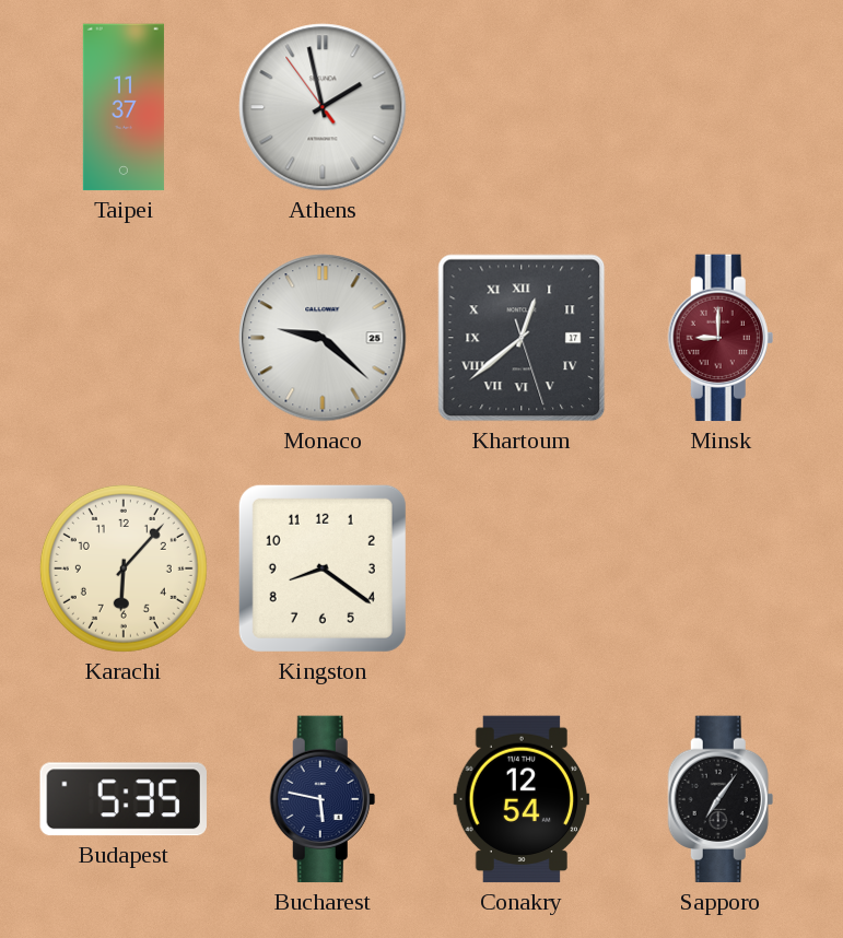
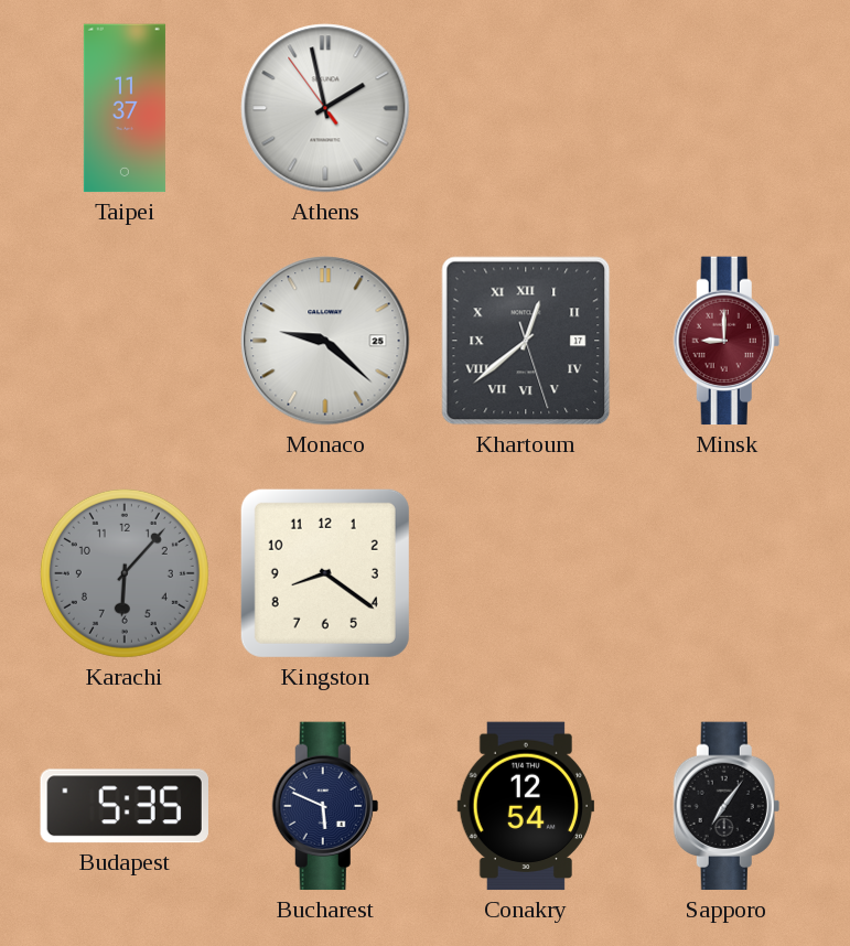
Karachi dial: cream -> grey (125, 573)
Bucharest: 5:47 -> 5:49 (325, 806)
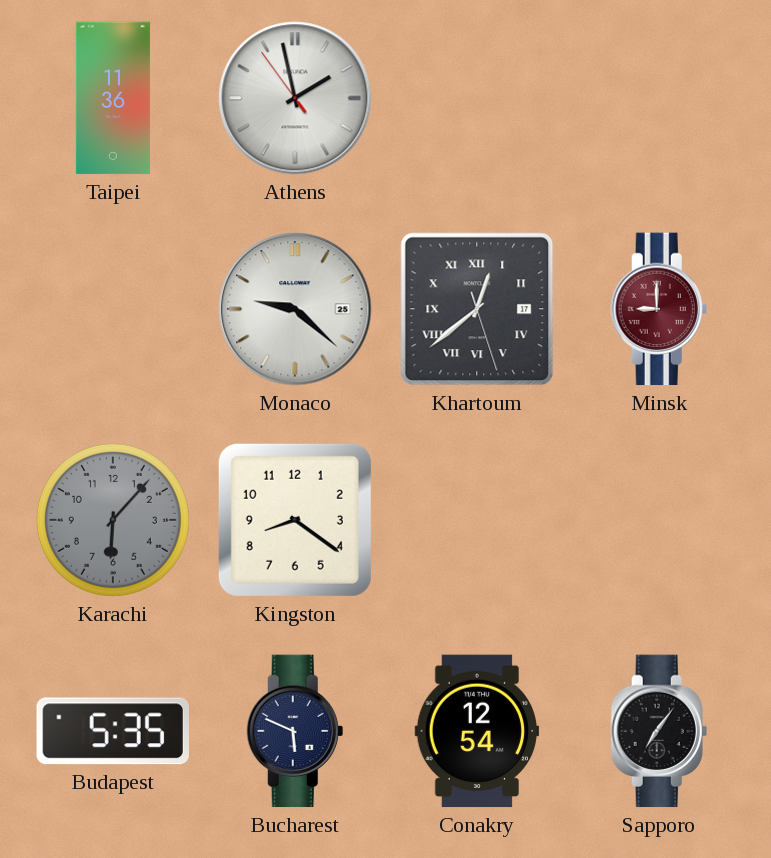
Taipei: 11:37 -> 11:36 (113, 98)
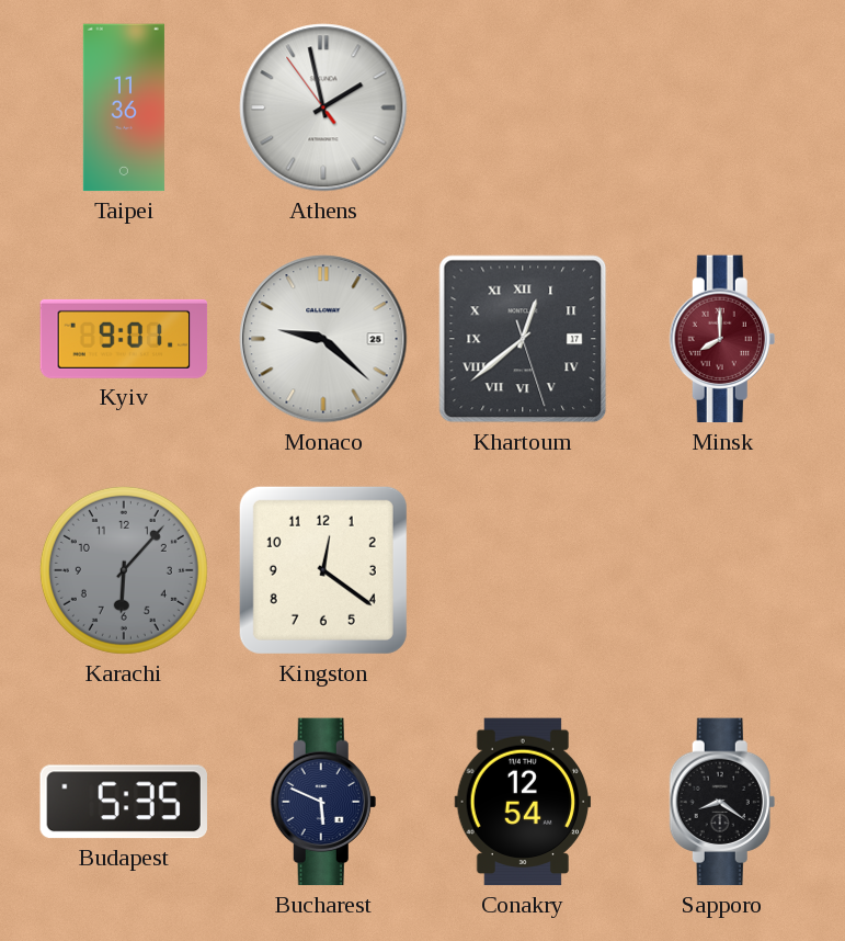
Kyiv: none -> 9:01 (124, 339)
Minsk: 9:00 -> 8:00 (722, 339)
Kingston: 8:21 -> 12:21 (323, 570)
Sapporo: 7:06 -> 8:21 (722, 802)
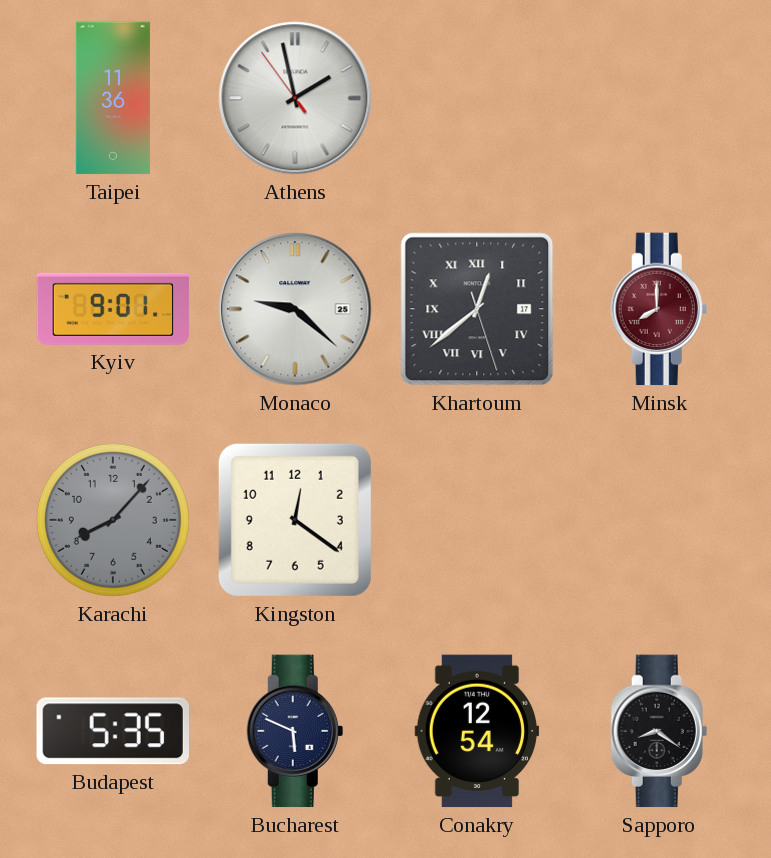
Karachi: 6:07 -> 8:07 (113, 520)
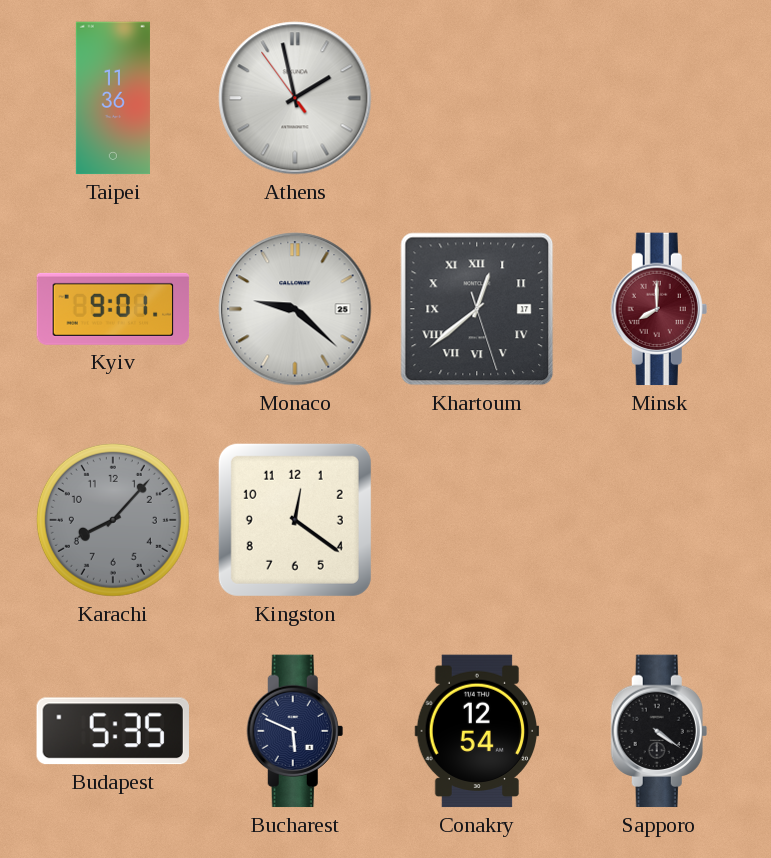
Sapporo: 8:21 -> 4:21 (659, 731)
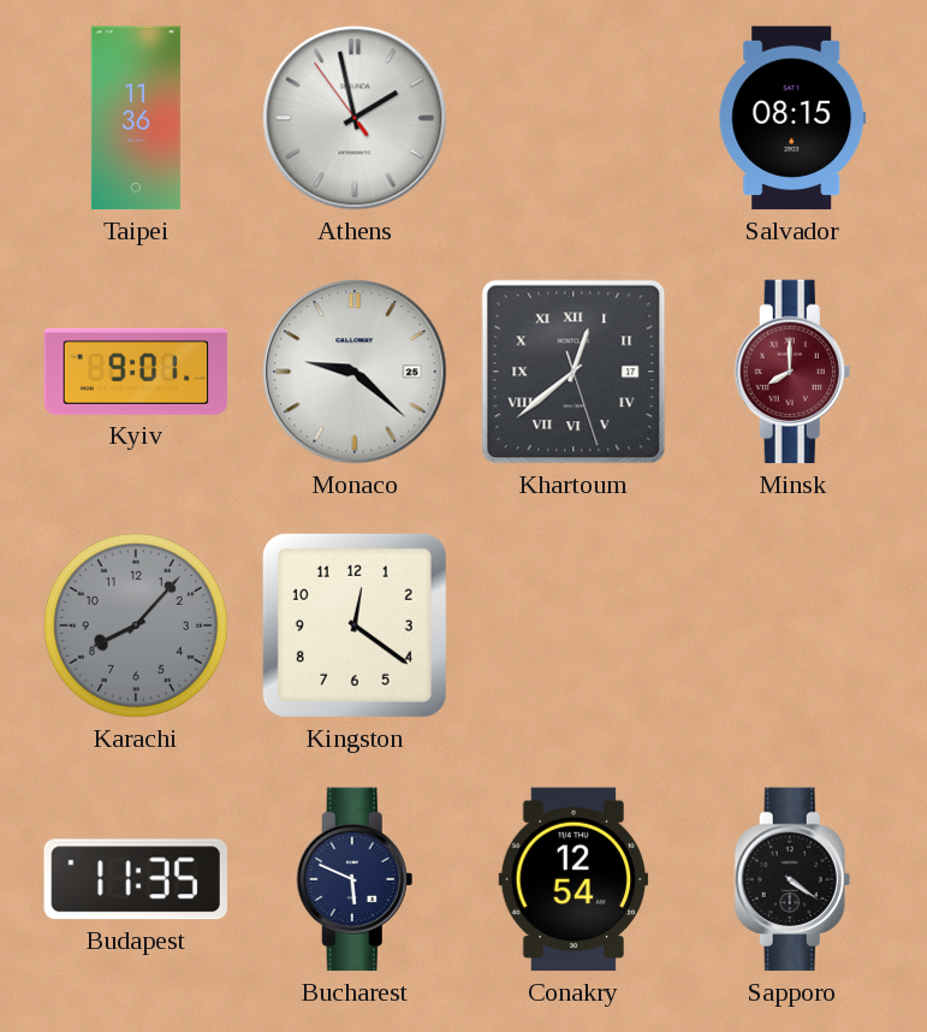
Salvador: none -> 08:15 (792, 118)
Budapest: 5:35 -> 11:35 (136, 879)
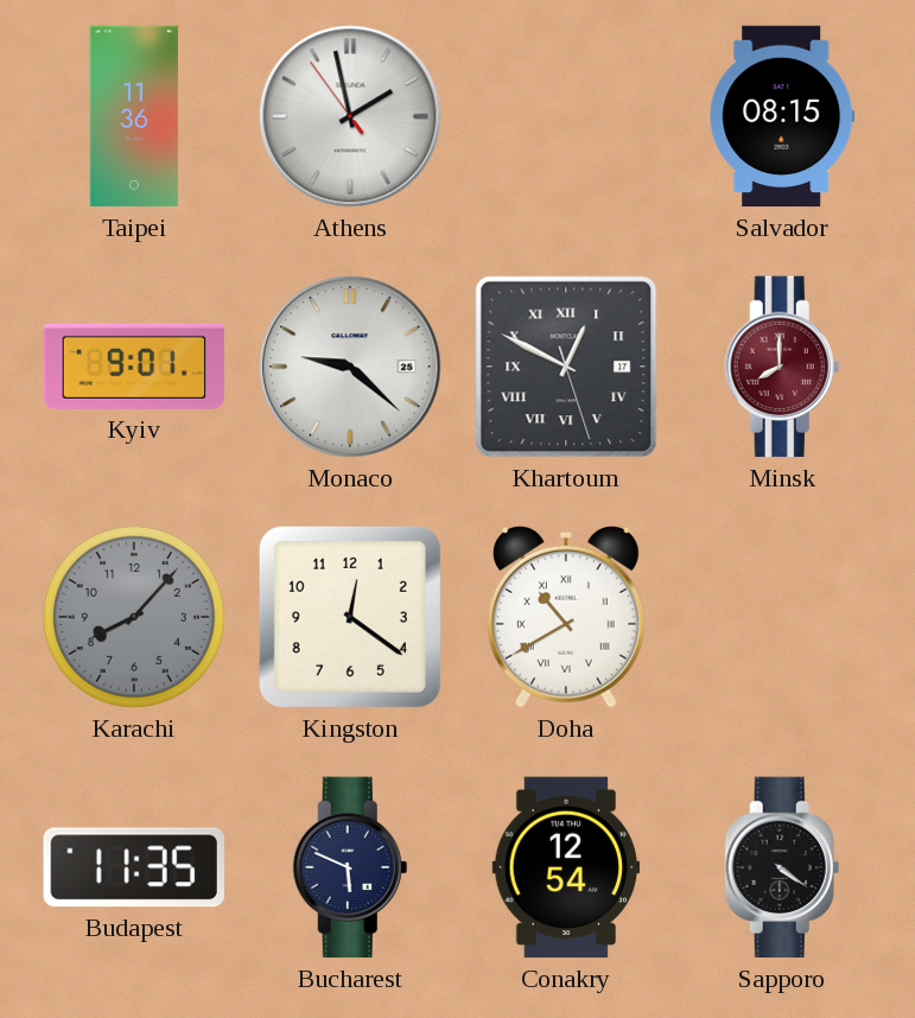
Khartoum: 12:38 -> 12:49 (566, 367)
Doha: none -> 10:40 (566, 617)
